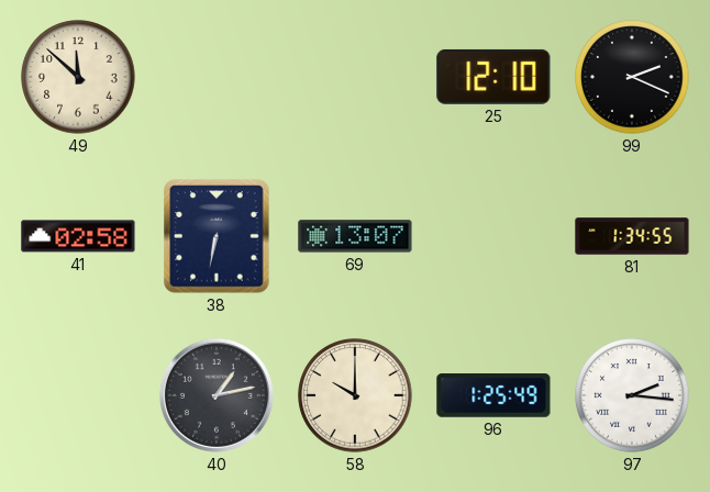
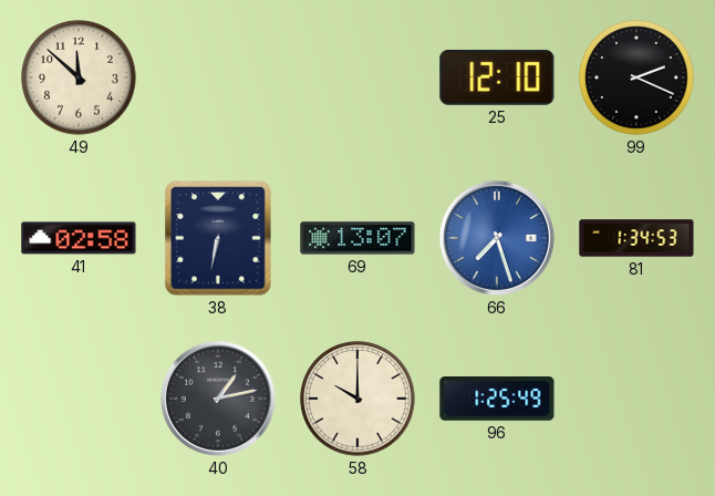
66: none -> 7:27 (497, 238)
81: 1:34:55 -> 1:34:53 (636, 238)
97: 2:16 -> none (632, 395)
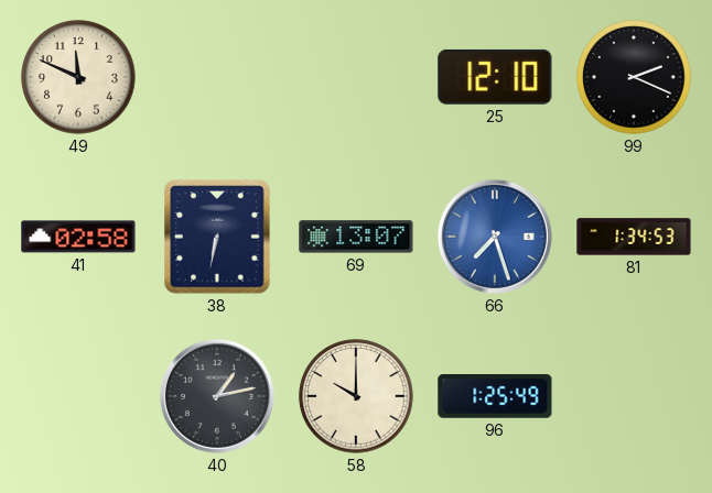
49: 11:52 -> 11:49 (78, 77)
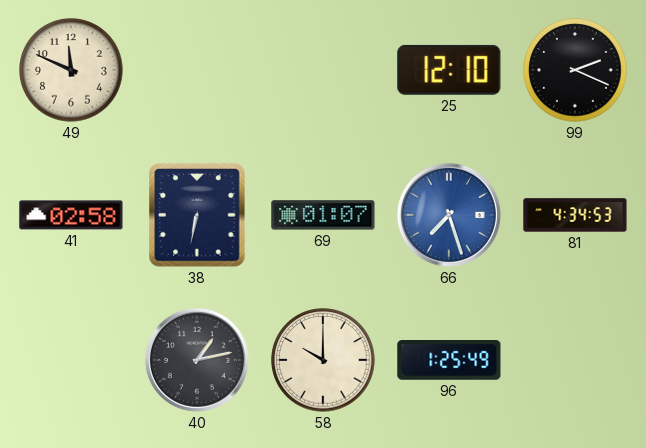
69: 13:07 -> 01:07 (323, 215)
81: 1:34 -> 4:34 (575, 215)
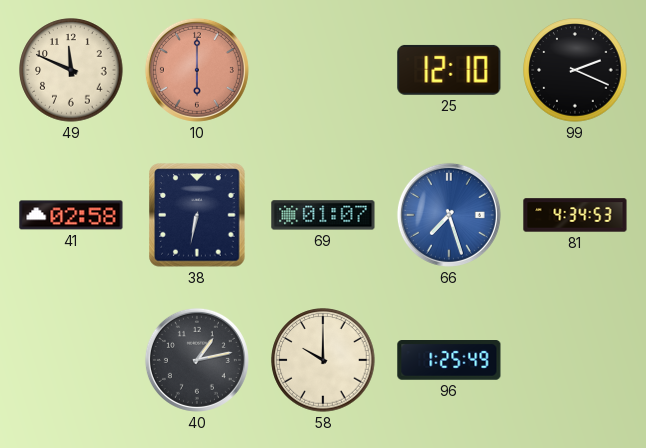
10: none -> 6:00 (197, 70)
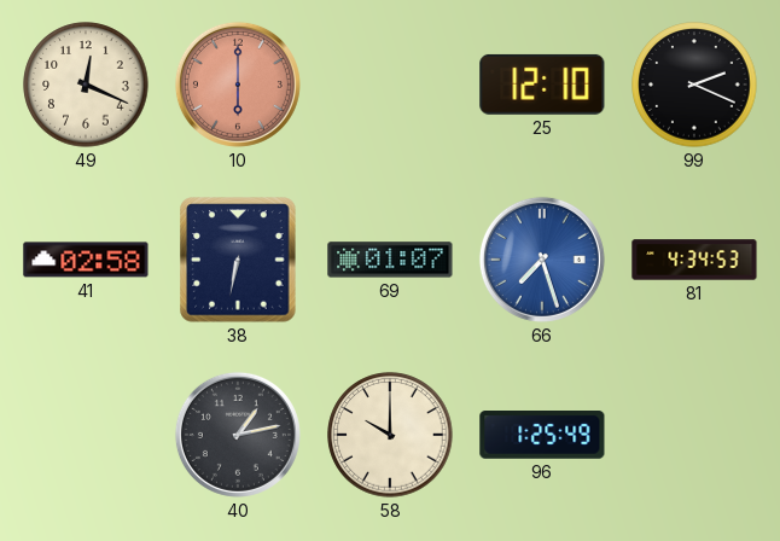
49: 11:49 -> 12:19 (86, 85)
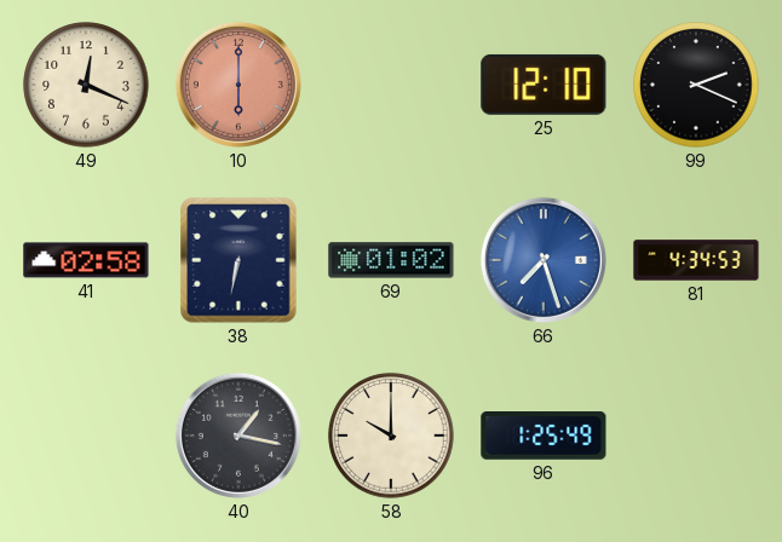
69: 01:07 -> 01:02 (391, 260)
40: 1:13 -> 1:17 (238, 436)
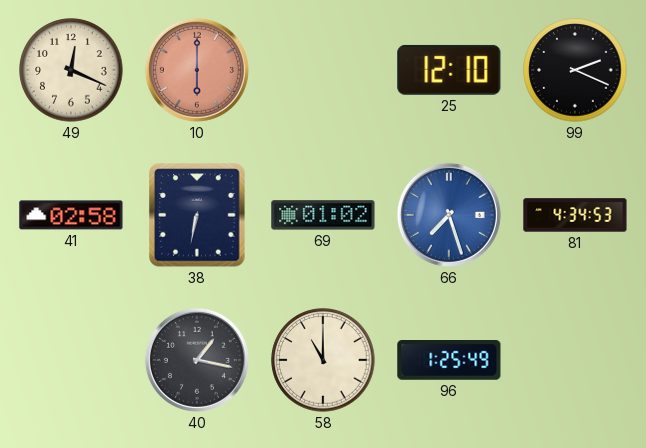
58: 10:00 -> 11:00 (323, 360)
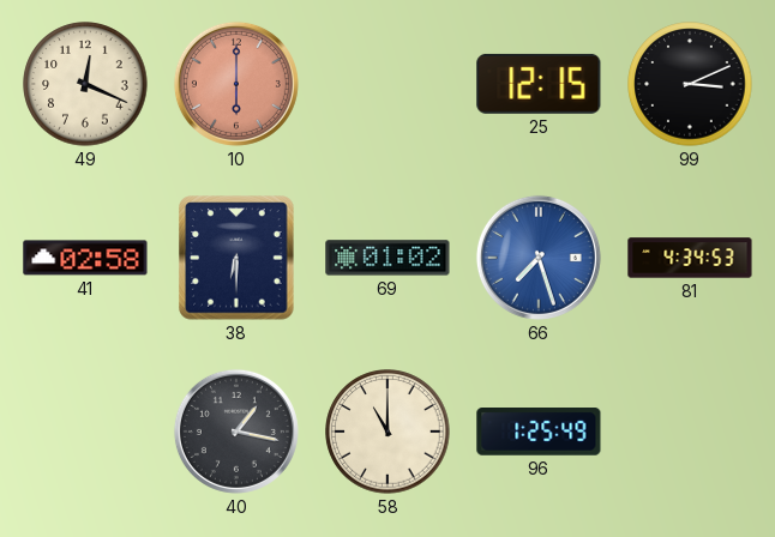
25: 12:10 -> 12:15 (539, 84)
99: 2:19 -> 3:11 (690, 84)
38: 6:32 -> 6:30 (236, 258)
